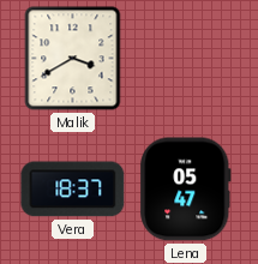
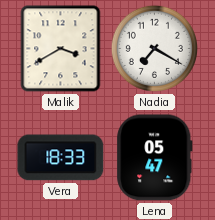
Nadia: none -> 7:20 (154, 48)
Vera: 18:37 -> 18:33 (61, 158)
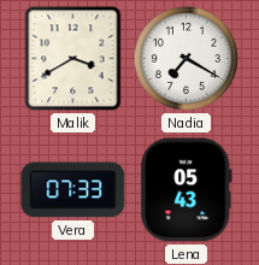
Vera: 18:33 -> 07:33 (73, 190)
Lena: 05:47 -> 05:43 (187, 190)
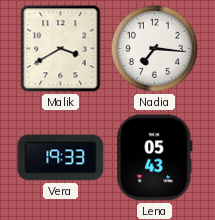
Nadia: 7:20 -> 7:16 (154, 48)
Vera: 07:33 -> 19:33 (61, 158)
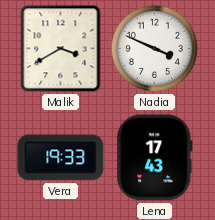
Nadia: 7:16 -> 3:49 (154, 48)
Lena: 05:43 -> 17:43 (155, 158)
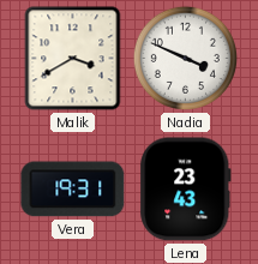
Vera: 19:33 -> 19:31 (73, 190)
Lena: 17:43 -> 23:43 (186, 190)
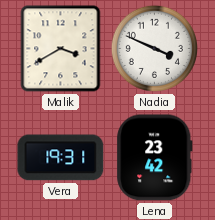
Lena: 23:43 -> 23:42 (155, 158)
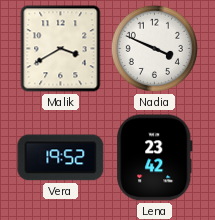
Vera: 19:31 -> 19:52 (61, 158)
